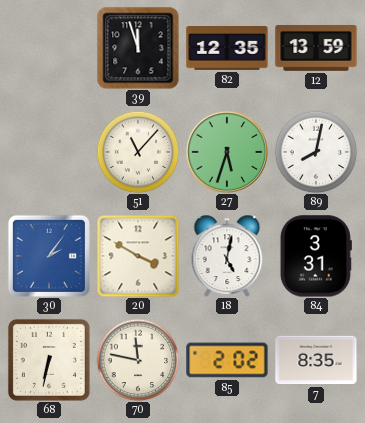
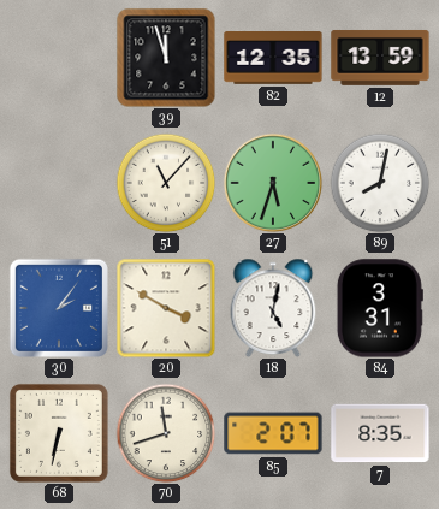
70: 11:47 -> 11:42 (166, 433)
85: 2:02 -> 2:07 (273, 433)
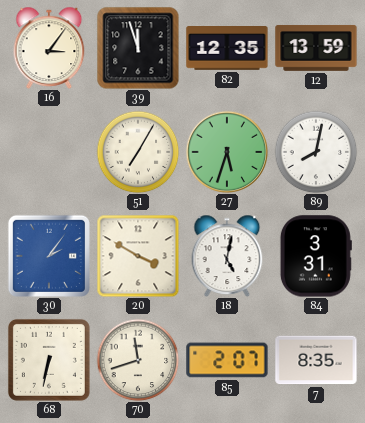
16: none -> 3:06 (49, 48)
51: 11:07 -> 7:05 (138, 152)
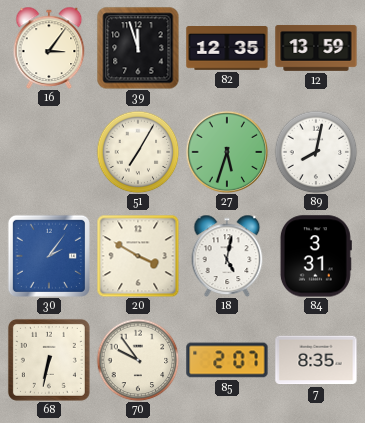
70: 11:42 -> 9:54 (138, 360)
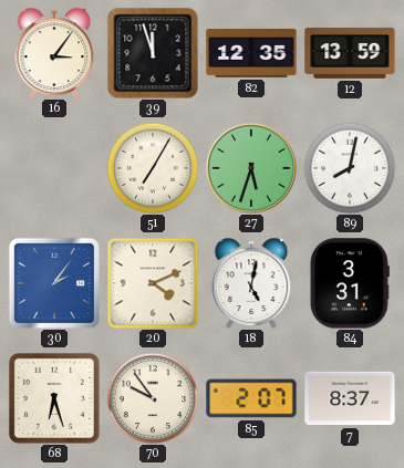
20: 3:50 -> 4:11 (153, 283)
68: 6:32 -> 6:27 (54, 398)
7: 8:35 -> 8:37 (350, 398)
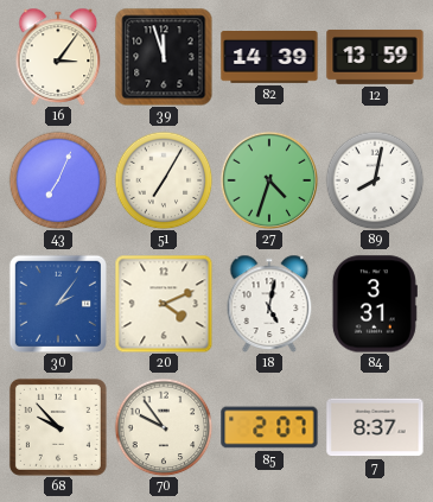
82: 12:35 -> 14:39 (269, 57)
43: none -> 7:04 (58, 180)
27: 5:33 -> 4:33 (269, 180)
68: 6:27 -> 9:53 (58, 427)
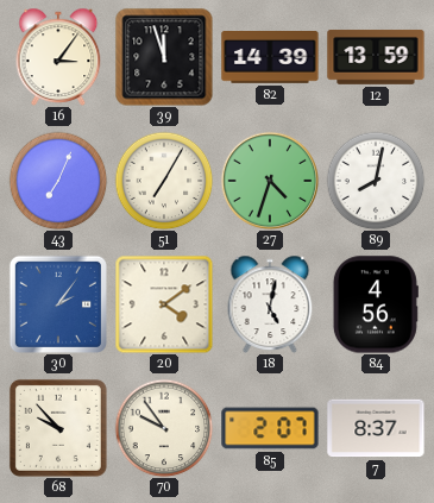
20: 4:11 -> 4:09 (164, 304)
84: 3:31 -> 4:56 (376, 304)
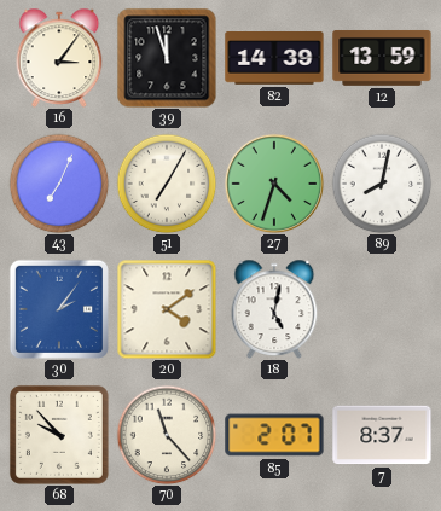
84: 4:56 -> none (376, 304)
70: 9:54 -> 11:23 (167, 435)
